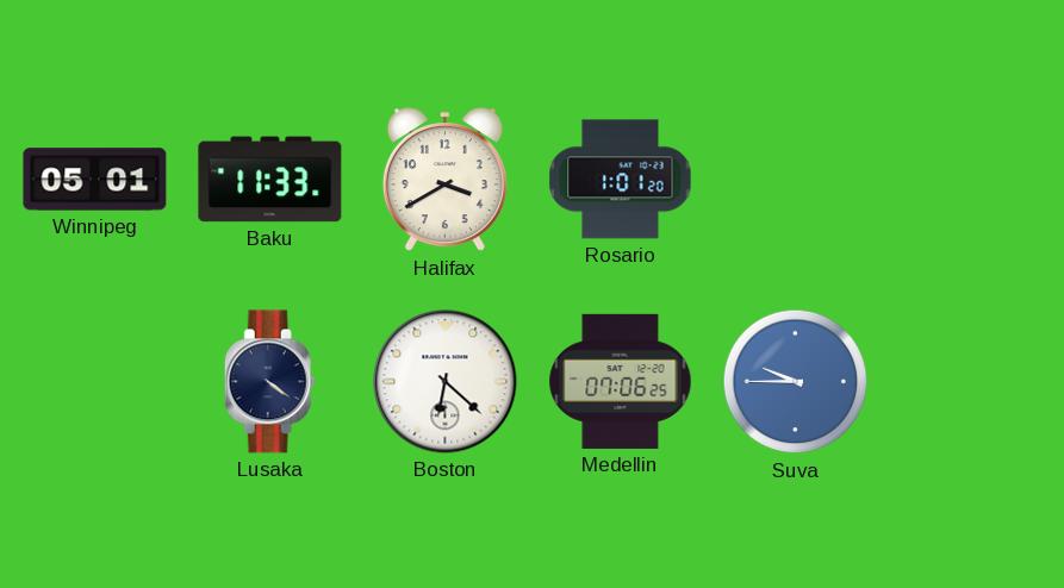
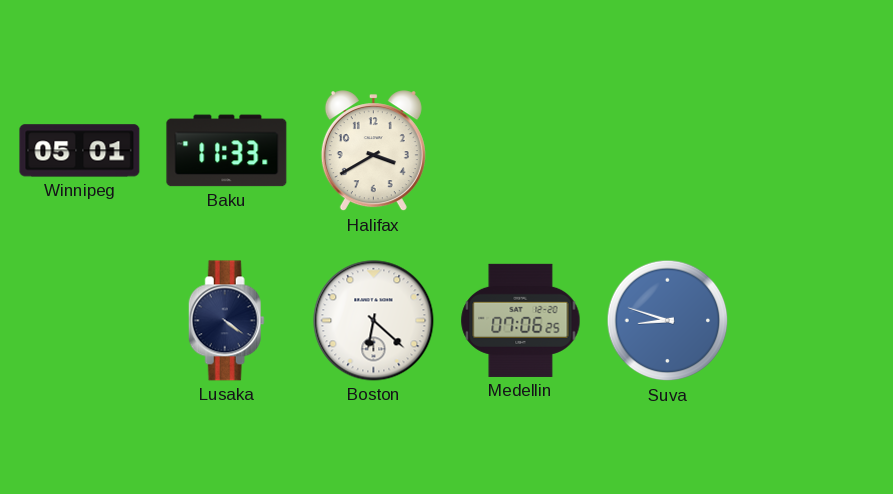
Rosario: 1:01 -> none (621, 180)
Suva: 9:45 -> 8:48 (668, 321)
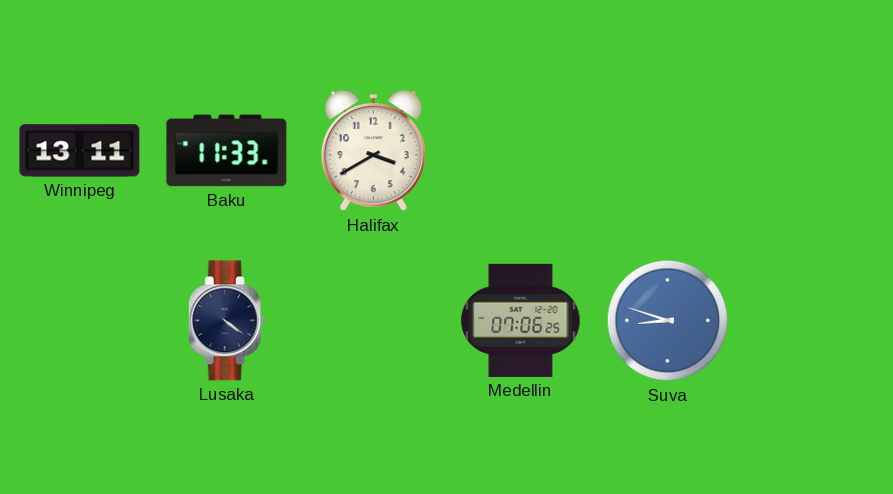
Winnipeg: 05:01 -> 13:11 (80, 151)
Boston: 6:22 -> none (374, 321)
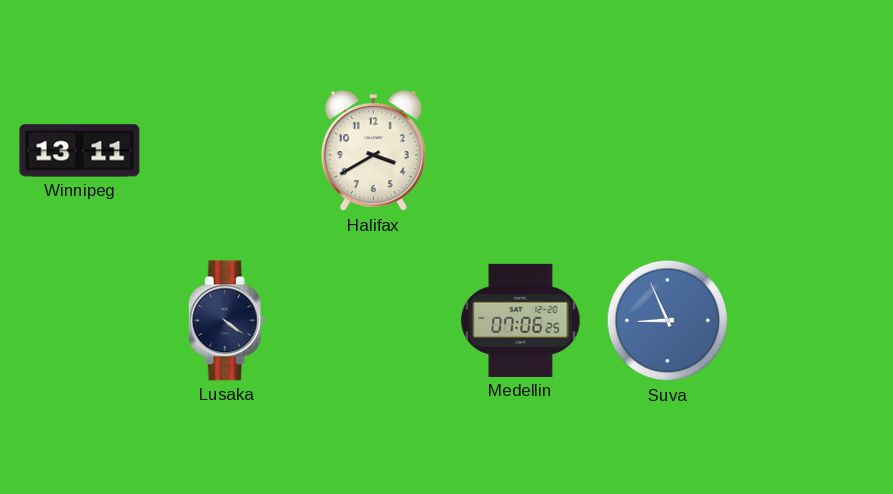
Baku: 11:33 -> none (227, 151)
Suva: 8:48 -> 8:56 (668, 321)
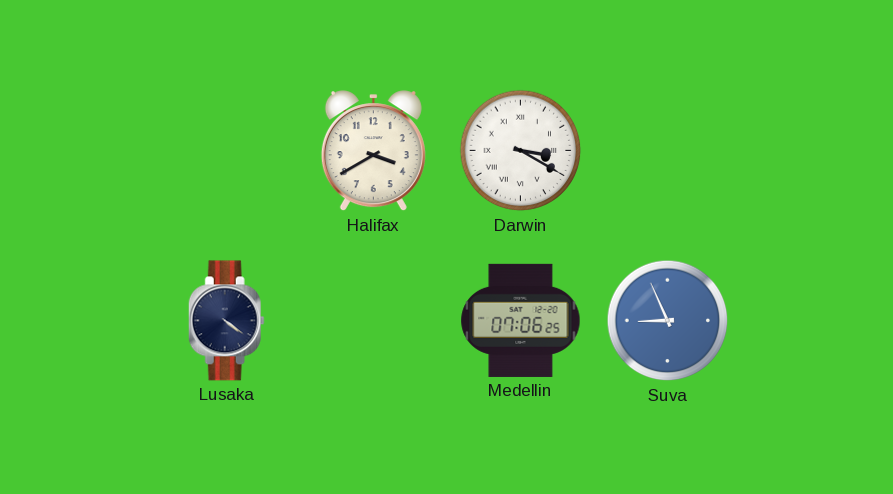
Winnipeg: 13:11 -> none (80, 151)
Darwin: none -> 3:20 (521, 151)
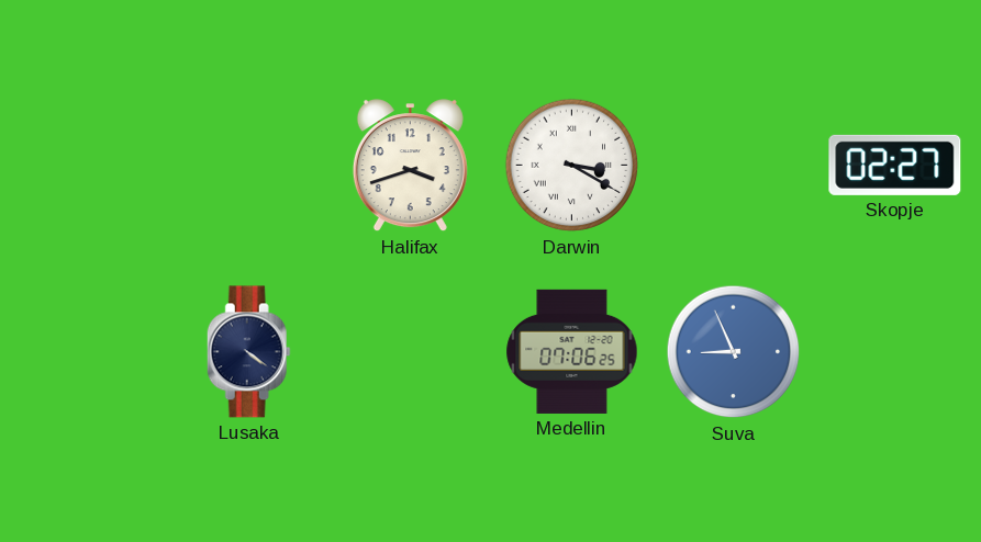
Halifax: 3:40 -> 3:42 (410, 166)
Skopje: none -> 02:27 (895, 165)
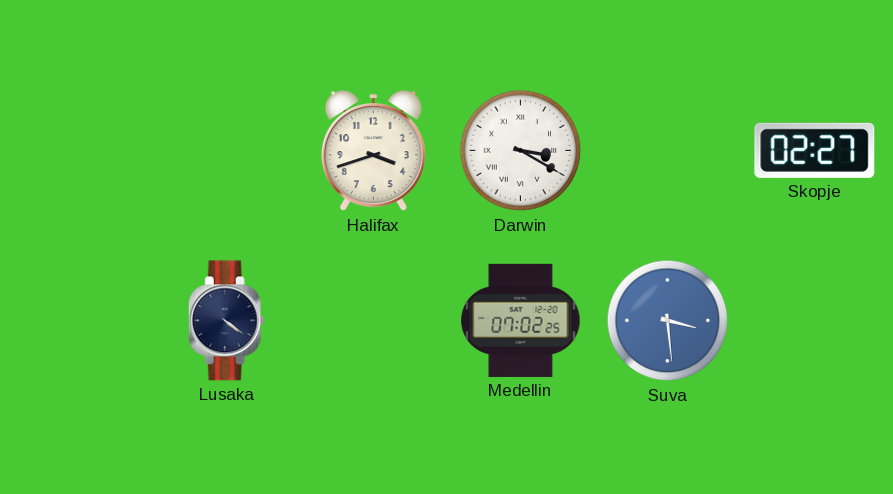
Medellin: 07:06 -> 07:02 (521, 320)
Suva: 8:56 -> 3:29 (668, 321)
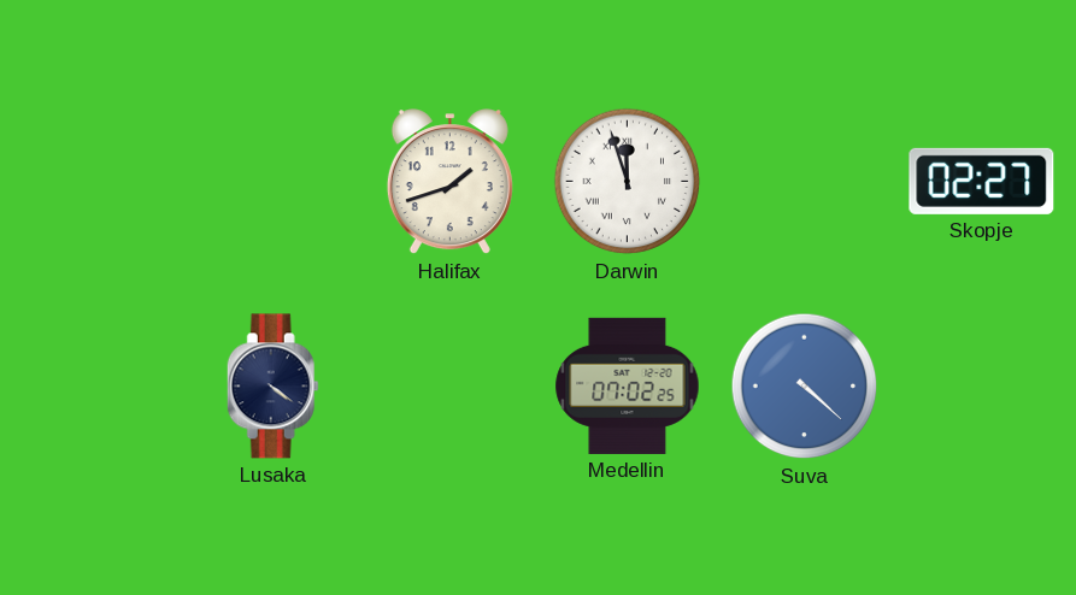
Halifax: 3:42 -> 1:42 (449, 182)
Darwin: 3:20 -> 11:57 (628, 182)
Suva: 3:29 -> 4:22 (805, 387)
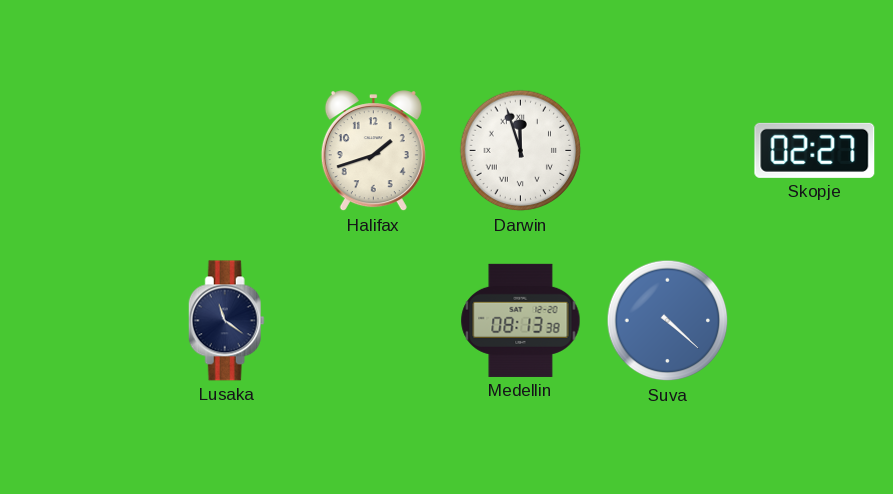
Lusaka: 4:21 -> 11:21 (226, 321)
Medellin: 07:02 -> 08:13 (521, 320)
